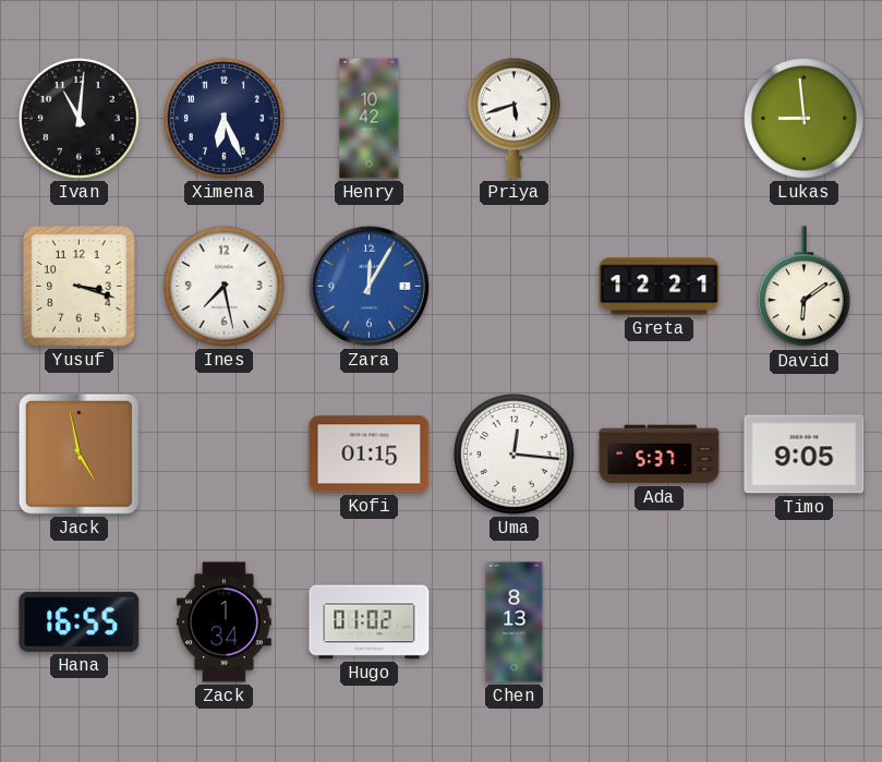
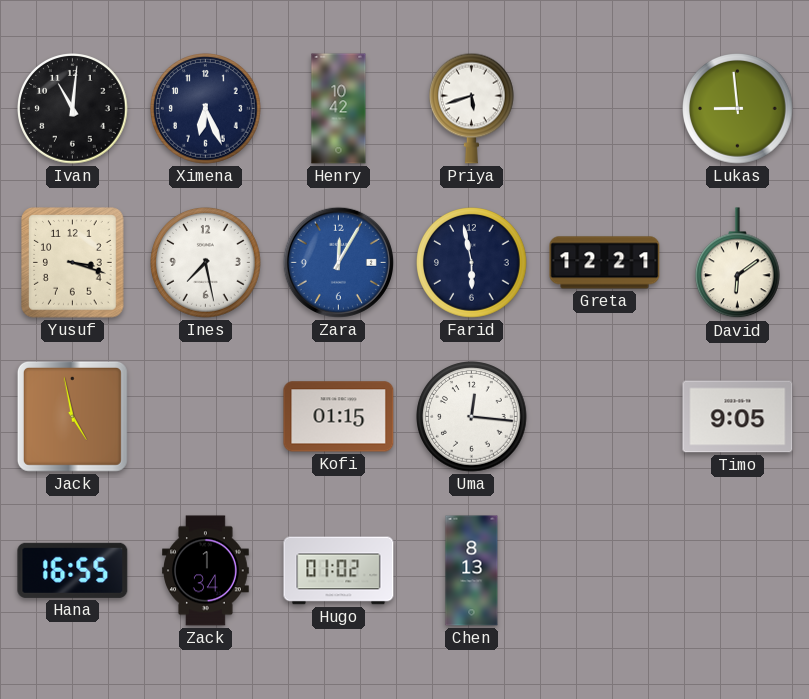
Farid: none -> 5:58 (472, 263)
Ada: 5:37 -> none (660, 455)
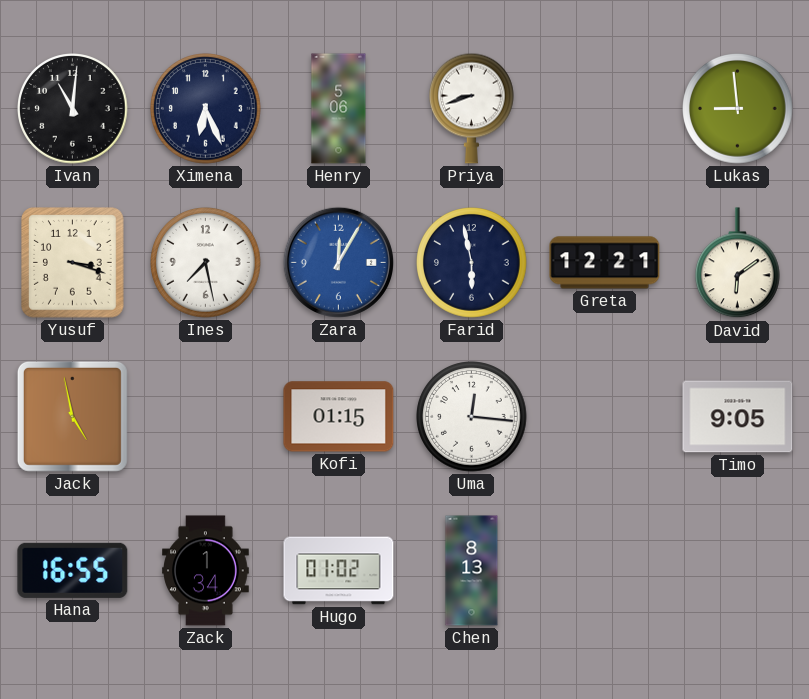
Henry: 10:42 -> 5:06 (339, 109)
Priya: 5:42 -> 8:42 (472, 108)
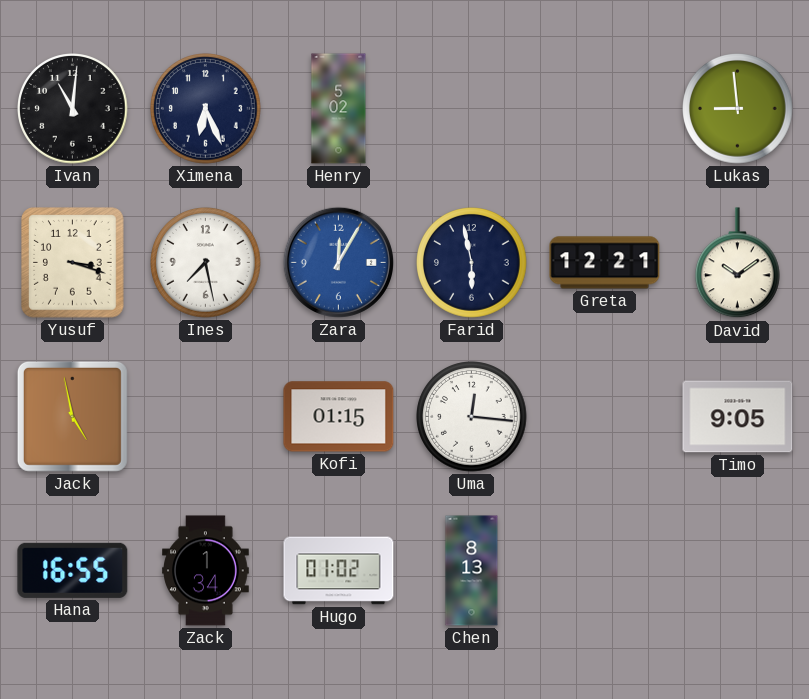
Henry: 5:06 -> 5:02 (339, 109)
Priya: 8:42 -> none (472, 108)
David: 6:09 -> 10:09 (738, 263)
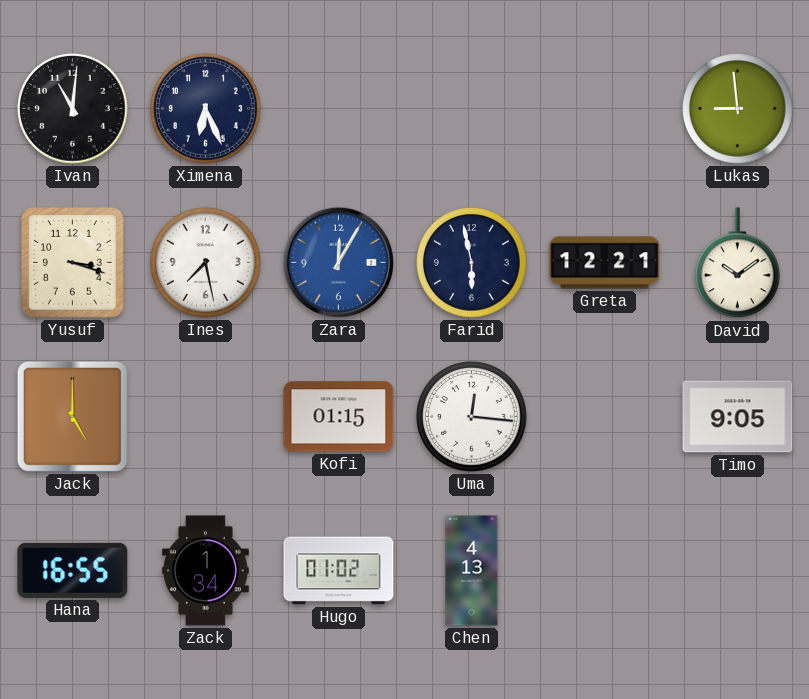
Henry: 5:02 -> none (339, 109)
Jack: 4:58 -> 5:00 (72, 416)
Chen: 8:13 -> 4:13 (472, 571)
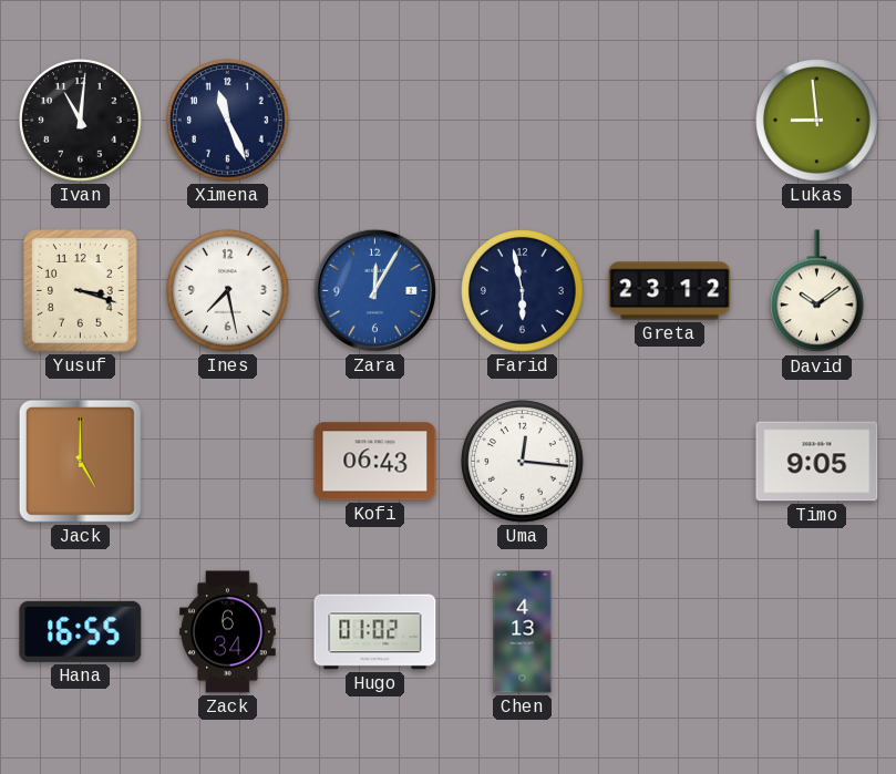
Ximena: 6:26 -> 11:26 (228, 121)
Greta: 12:21 -> 23:12 (670, 291)
Kofi: 01:15 -> 06:43 (375, 462)
Zack: 1:34 -> 6:34 (228, 632)
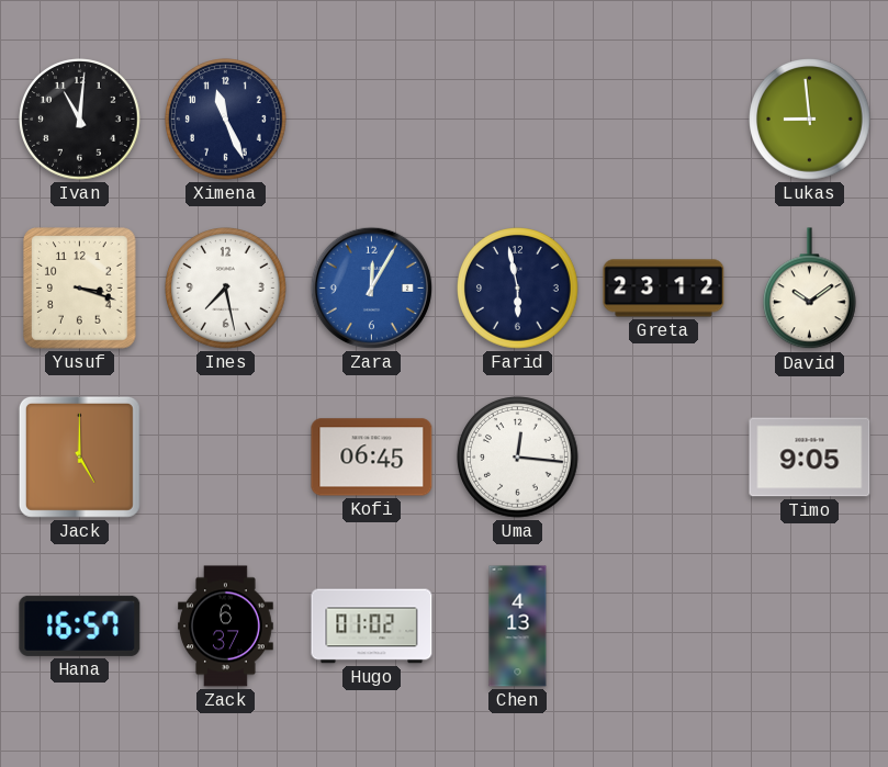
Kofi: 06:43 -> 06:45 (372, 458)
Hana: 16:55 -> 16:57 (80, 625)
Zack: 6:34 -> 6:37 (226, 627)
